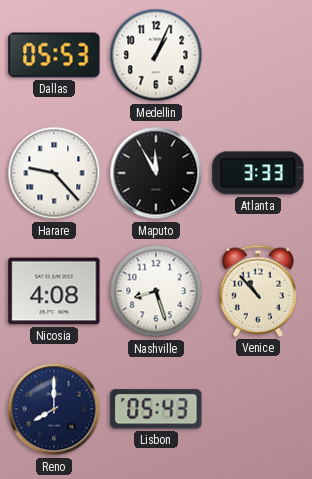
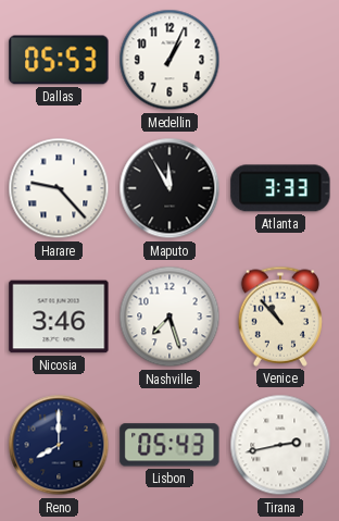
Nicosia: 4:08 -> 3:46 (59, 317)
Nashville: 8:27 -> 7:27 (169, 317)
Tirana: none -> 2:43 (280, 445)
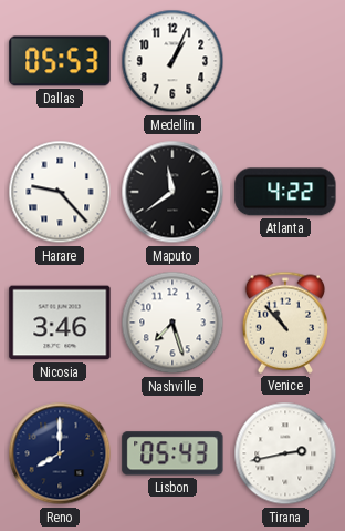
Maputo: 11:55 -> 11:39 (172, 192)
Atlanta: 3:33 -> 4:22 (285, 192)
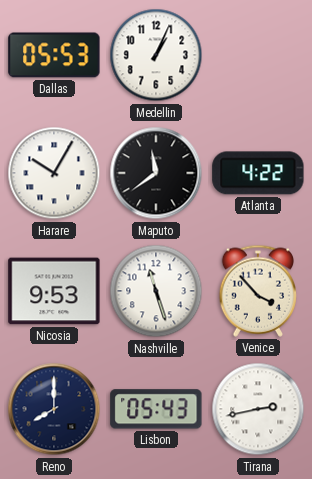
Harare: 9:23 -> 10:05 (54, 173)
Nicosia: 3:46 -> 9:53 (54, 291)
Nashville: 7:27 -> 11:27 (156, 291)
Venice: 10:53 -> 3:53 (258, 291)
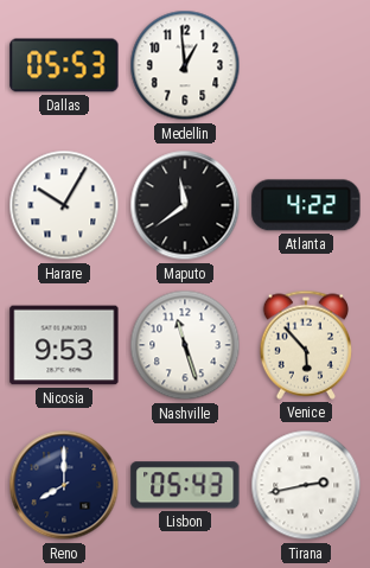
Medellin: 1:04 -> 12:59 (185, 65)
Venice: 3:53 -> 5:53 (306, 345)
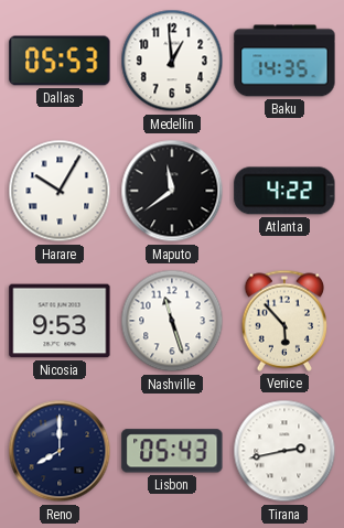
Baku: none -> 14:35 (284, 61)
